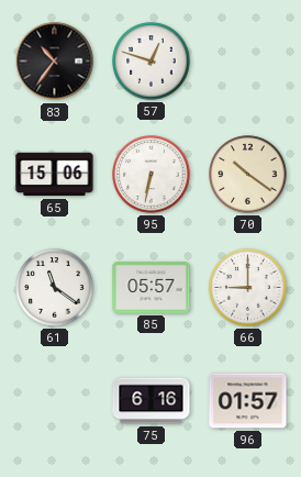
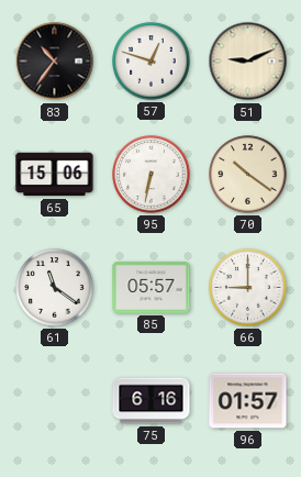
51: none -> 9:11 (248, 62)
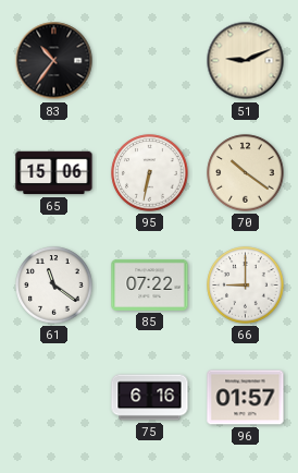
57: 12:48 -> none (152, 62)
85: 05:57 -> 07:22 (150, 284)
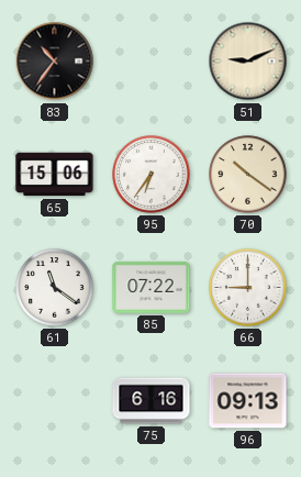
95: 6:32 -> 6:36 (152, 175)
96: 01:57 -> 09:13 (248, 401)
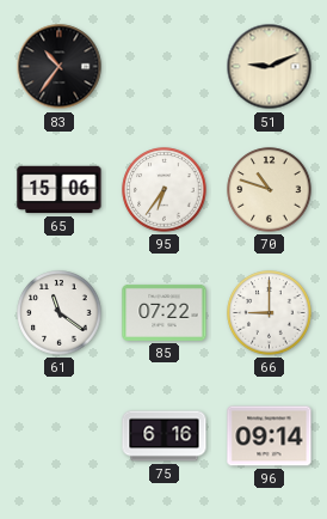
70: 10:21 -> 10:48 (270, 190)
96: 09:13 -> 09:14 (270, 436)
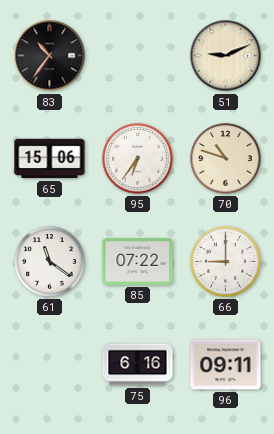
96: 09:14 -> 09:11 (226, 365)
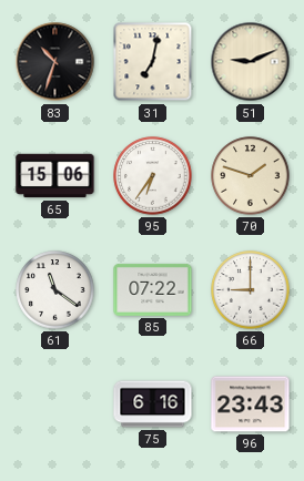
83: 10:36 -> 10:33 (55, 62)
31: none -> 7:02 (153, 62)
70: 10:48 -> 1:48 (251, 176)
96: 09:11 -> 23:43 (251, 405)
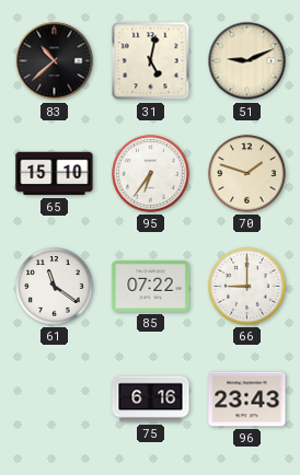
83: 10:33 -> 10:38 (55, 61)
31: 7:02 -> 5:02 (151, 61)
65: 15:06 -> 15:10 (55, 174)
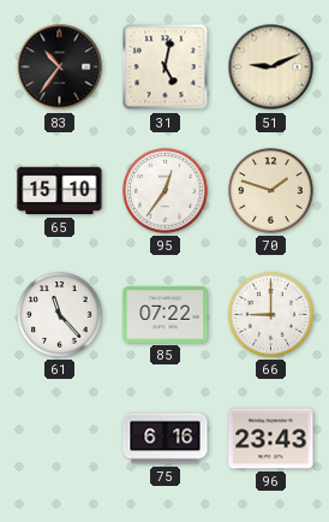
83: 10:38 -> 10:36 (60, 67)
95: 6:36 -> 12:36 (166, 191)
61: 11:21 -> 11:23 (60, 315)
